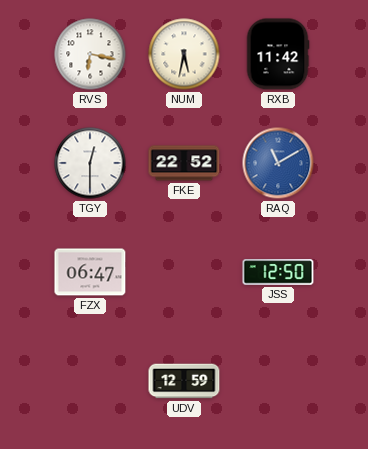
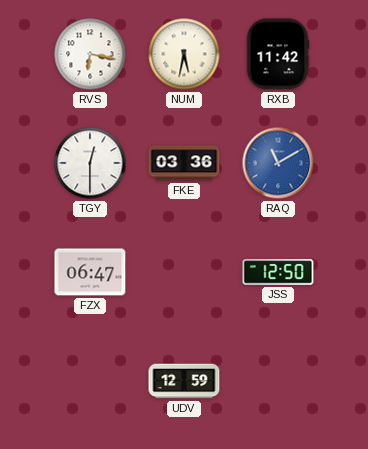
FKE: 22:52 -> 03:36 (184, 163)
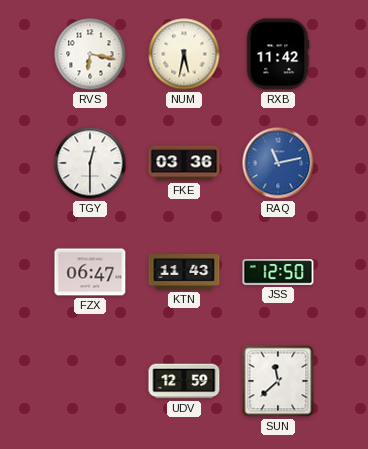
RAQ: 11:10 -> 11:13 (278, 163)
KTN: none -> 11:43 (184, 272)
SUN: none -> 11:38 (278, 381)
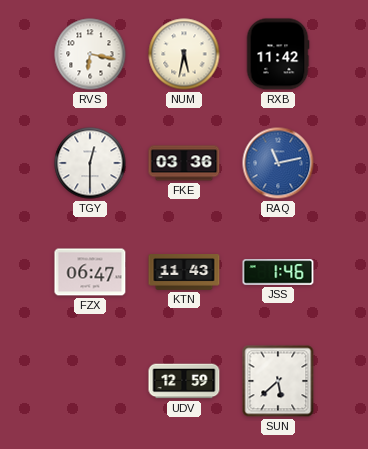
JSS: 12:50 -> 1:46 (278, 272)
SUN: 11:38 -> 5:38 (278, 381)
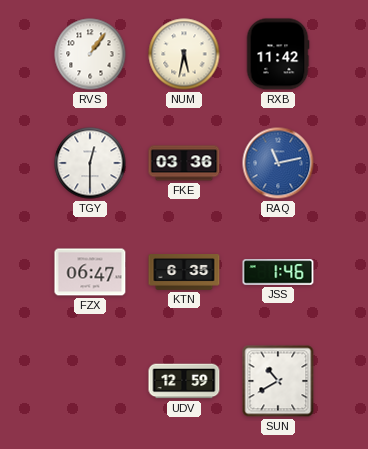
RVS: 6:17 -> 1:06 (90, 54)
KTN: 11:43 -> 6:35 (184, 272)
SUN: 5:38 -> 10:40 (278, 381)
